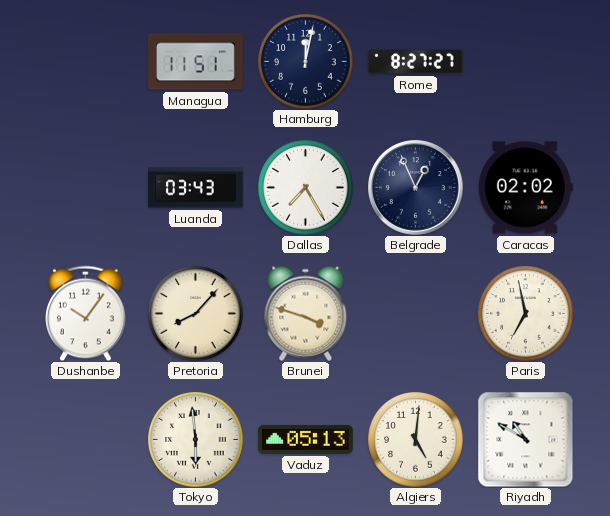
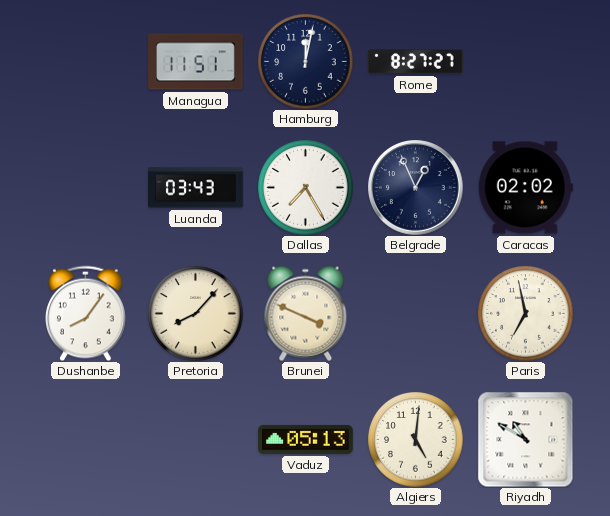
Dushanbe: 10:06 -> 8:06 (86, 313)
Brunei: 3:48 -> 3:49 (306, 313)
Tokyo: 5:59 -> none (195, 439)
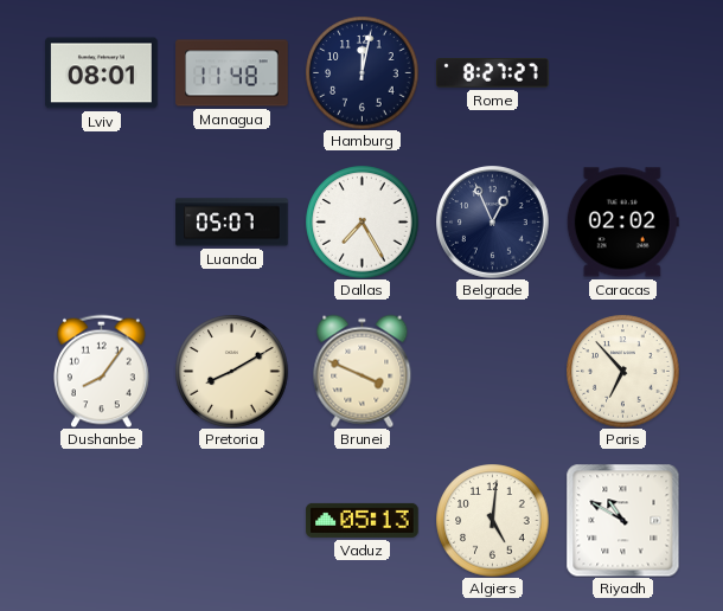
Lviv: none -> 08:01 (102, 73)
Managua: 11:51 -> 11:48 (232, 73)
Luanda: 03:43 -> 05:07 (232, 223)
Pretoria: 8:07 -> 8:10 (231, 371)
Paris: 6:58 -> 6:53 (622, 371)
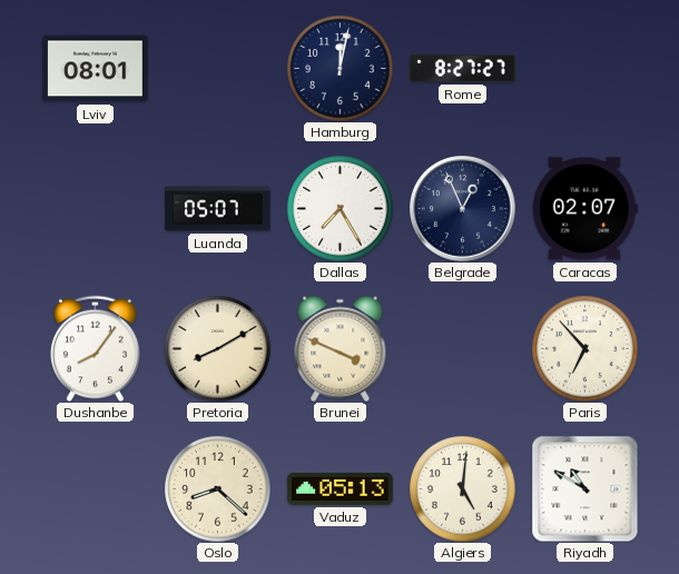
Managua: 11:48 -> none (232, 73)
Caracas: 02:02 -> 02:07 (584, 209)
Oslo: none -> 8:22 (217, 488)
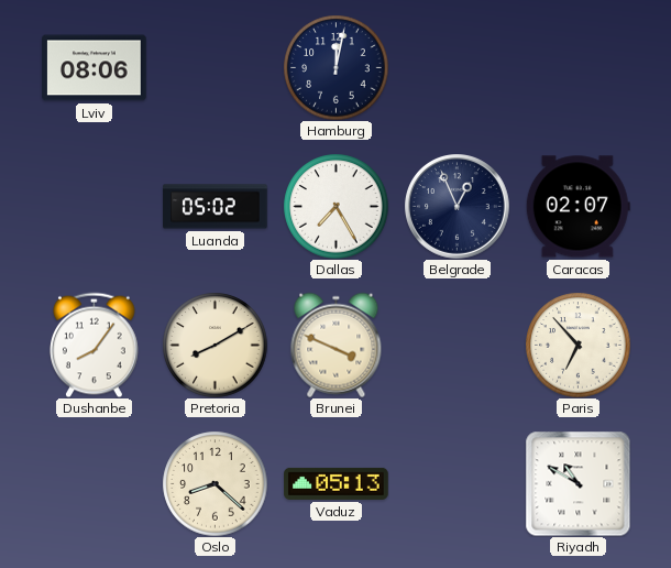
Lviv: 08:01 -> 08:06 (95, 68)
Rome: 8:27 -> none (463, 69)
Luanda: 05:07 -> 05:02 (216, 207)
Algiers: 5:01 -> none (462, 488)
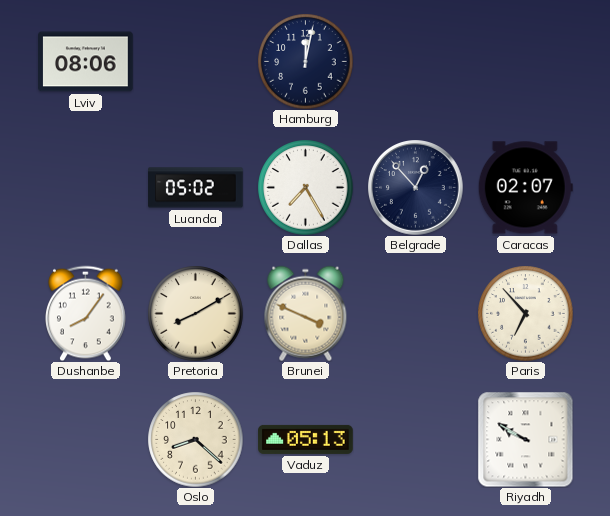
Belgrade: 12:56 -> 12:53 (416, 188)
Riyadh: 10:50 -> 9:50 (525, 439)
